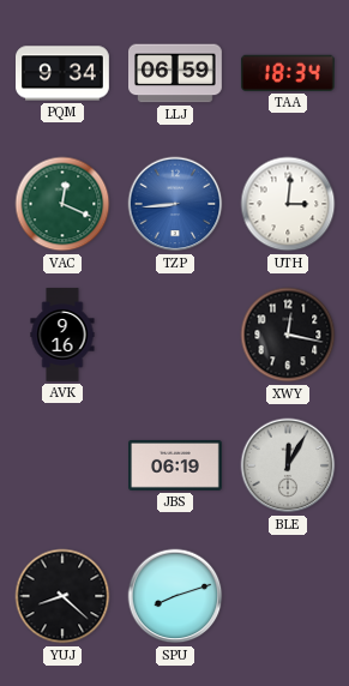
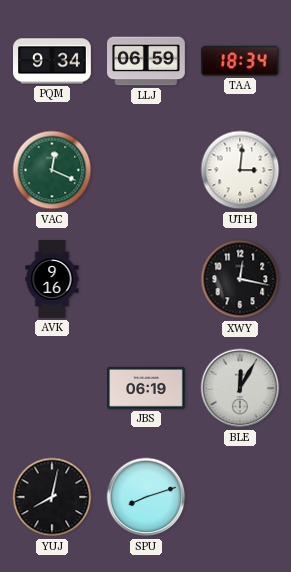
TZP: 8:44 -> none (175, 204)
YUJ: 8:22 -> 8:02 (52, 497)
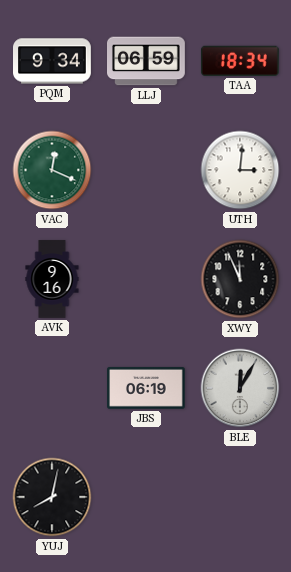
XWY: 12:17 -> 11:56 (240, 279)
SPU: 8:12 -> none (146, 497)
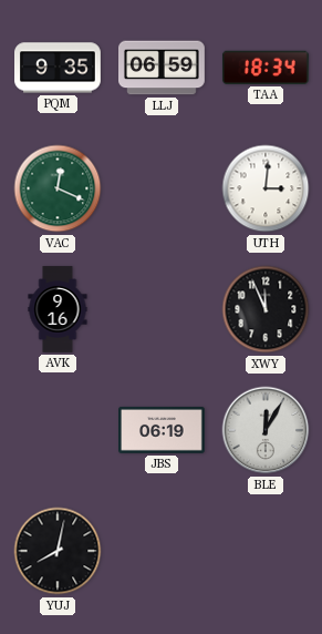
PQM: 9:34 -> 9:35 (59, 68)
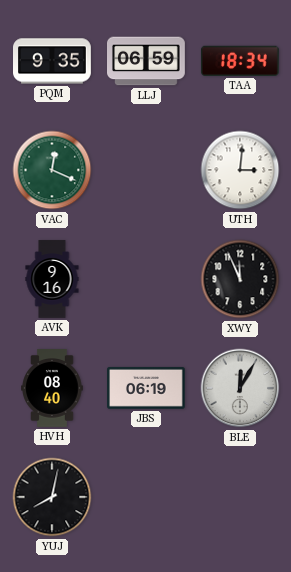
HVH: none -> 08:40 (52, 389)
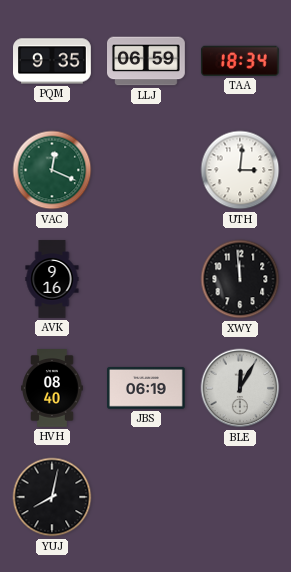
XWY: 11:56 -> 11:59 (240, 279)
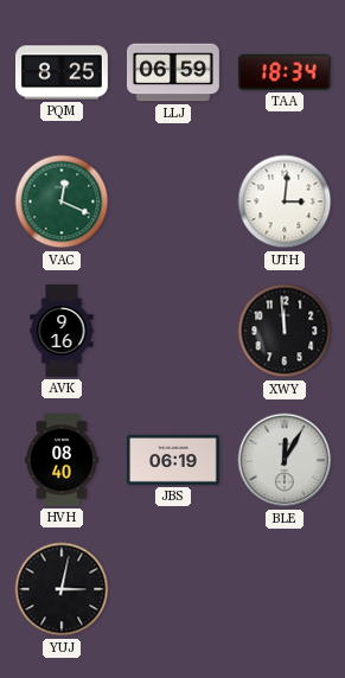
PQM: 9:35 -> 8:25 (63, 72)
YUJ: 8:02 -> 3:02 (62, 589)
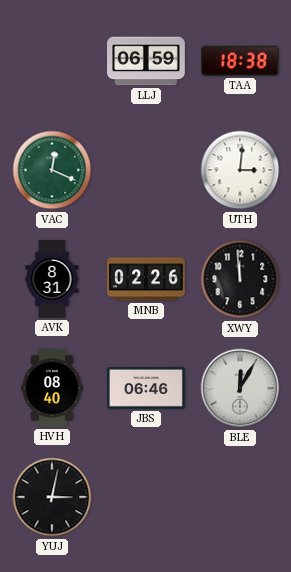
PQM: 8:25 -> none (63, 72)
TAA: 18:34 -> 18:38 (240, 61)
AVK: 9:16 -> 8:31 (52, 279)
MNB: none -> 02:26 (147, 279)
JBS: 06:19 -> 06:46 (147, 388)
